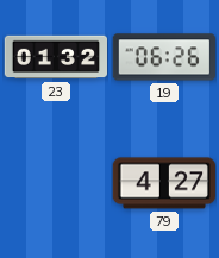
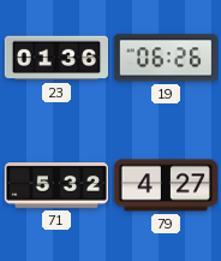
23: 01:32 -> 01:36 (55, 58)
71: none -> 5:32 (55, 185)
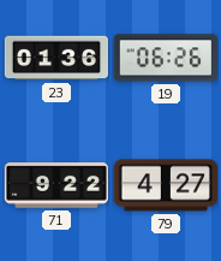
71: 5:32 -> 9:22 (55, 185)
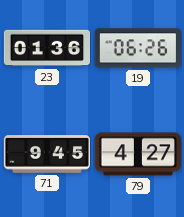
71: 9:22 -> 9:45 (46, 154)
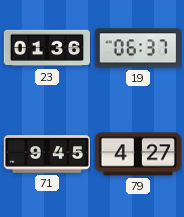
19: 06:26 -> 06:37 (138, 48)
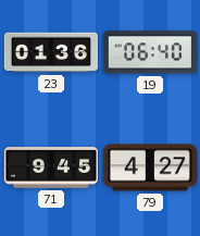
19: 06:37 -> 06:40 (150, 52)
